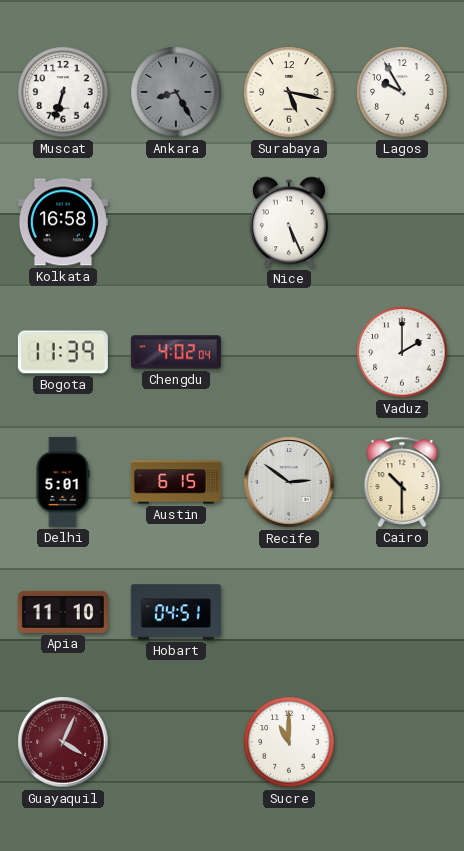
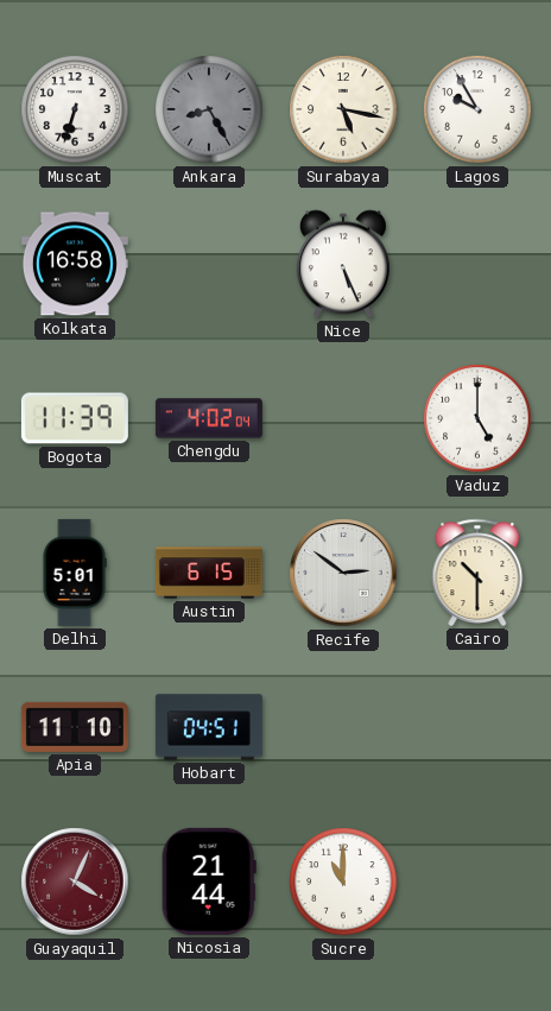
Vaduz: 2:00 -> 5:00 (477, 418)
Nicosia: none -> 21:44 (209, 882)
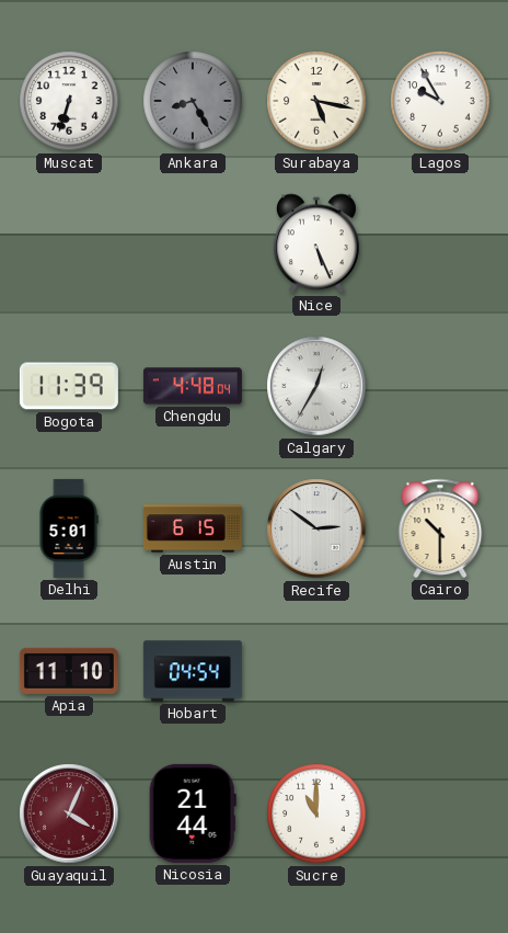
Kolkata: 16:58 -> none (75, 264)
Chengdu: 4:02 -> 4:48 (193, 386)
Calgary: none -> 12:35 (316, 386)
Vaduz: 5:00 -> none (477, 418)
Hobart: 04:51 -> 04:54 (193, 671)
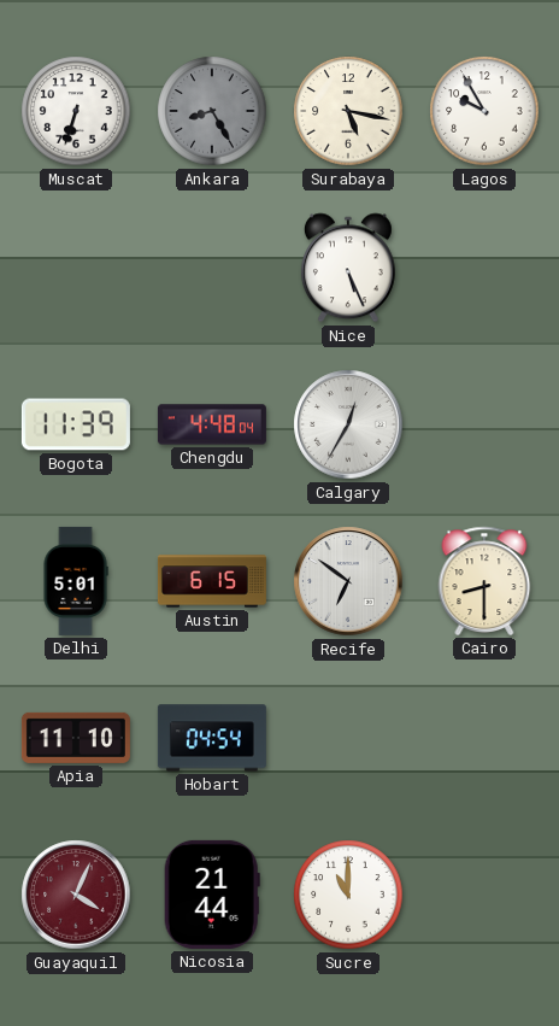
Recife: 2:51 -> 6:51 (348, 581)
Cairo: 10:30 -> 8:30 (484, 581)
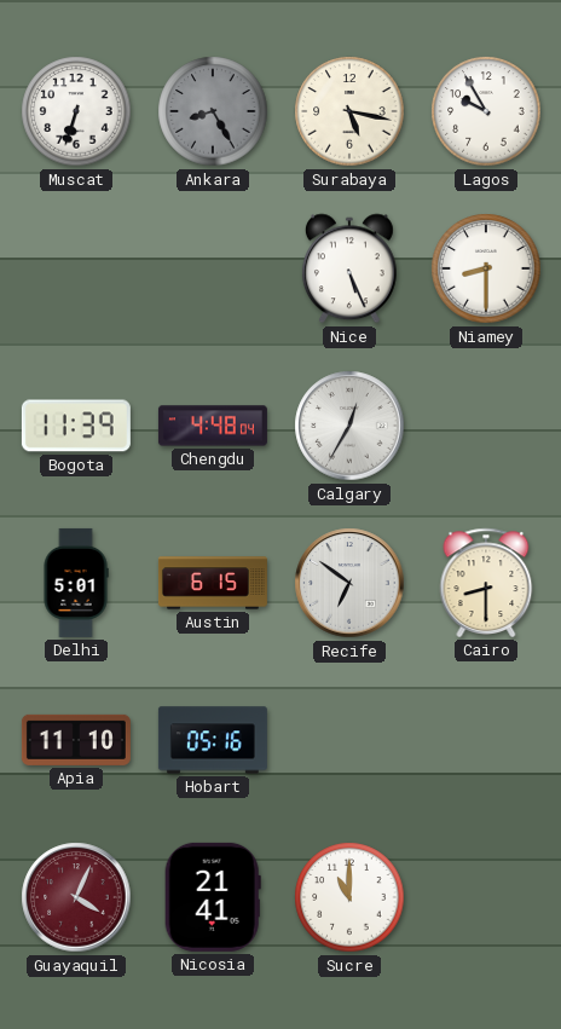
Niamey: none -> 8:30 (486, 268)
Hobart: 04:54 -> 05:16 (213, 740)
Nicosia: 21:44 -> 21:41 (213, 897)
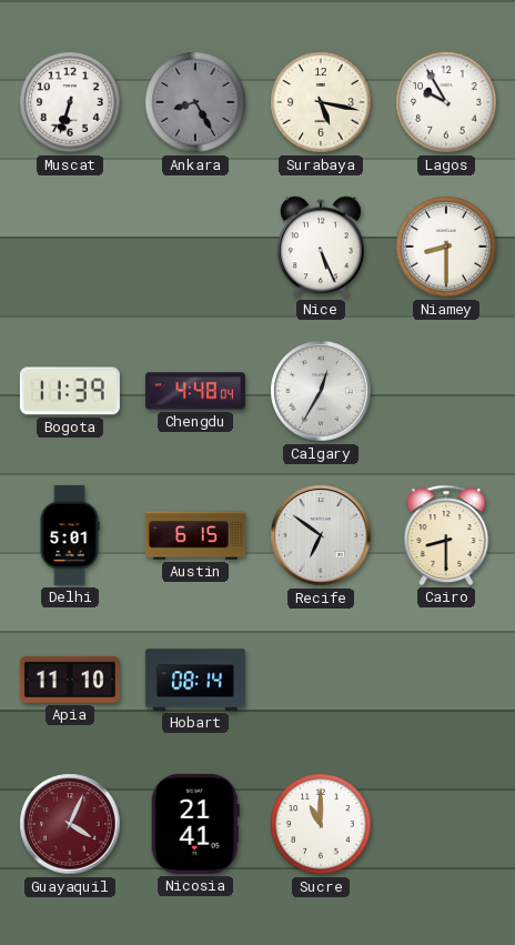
Hobart: 05:16 -> 08:14 (195, 680)
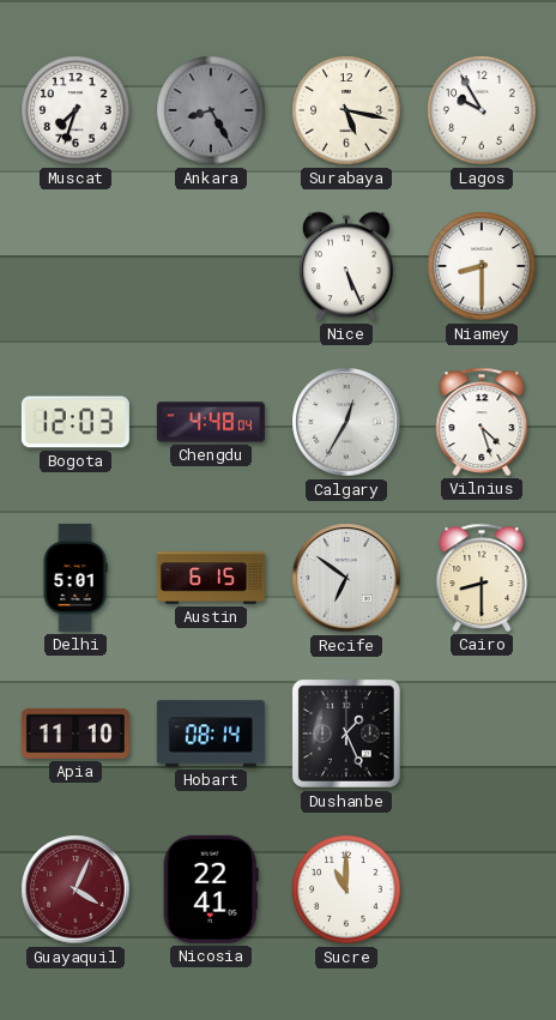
Muscat: 6:33 -> 7:33 (75, 110)
Bogota: 11:39 -> 12:03 (75, 422)
Vilnius: none -> 4:27 (482, 422)
Dushanbe: none -> 1:26 (346, 734)
Nicosia: 21:41 -> 22:41 (211, 889)
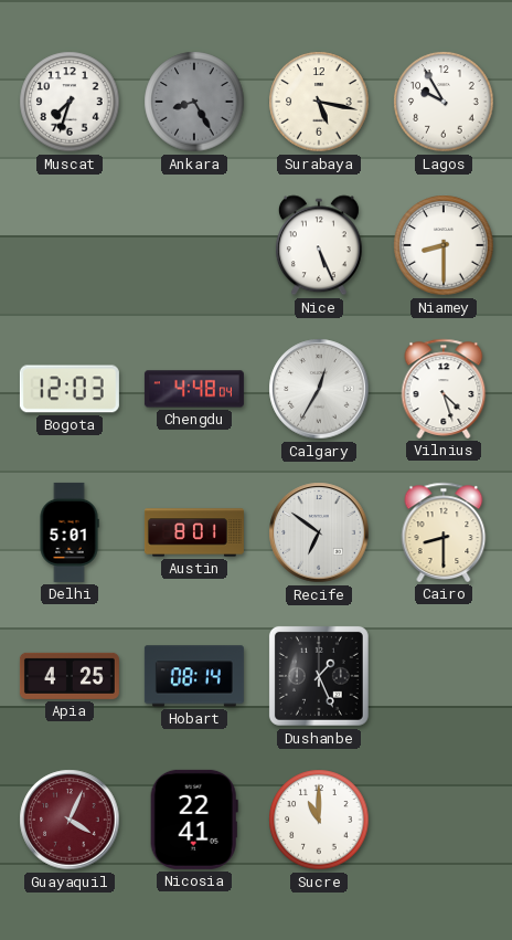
Austin: 6:15 -> 8:01 (194, 532)
Apia: 11:10 -> 4:25 (70, 676)
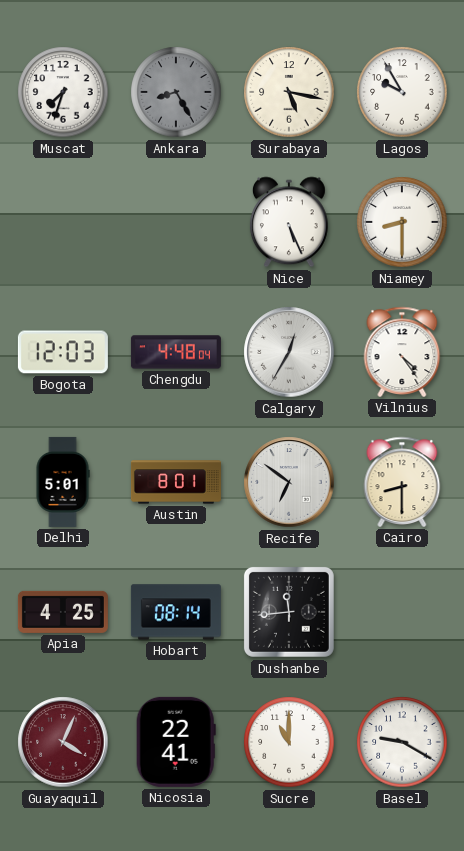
Vilnius: 4:27 -> 4:24 (402, 352)
Dushanbe: 1:26 -> 11:44 (289, 612)
Basel: none -> 9:20 (402, 742)
